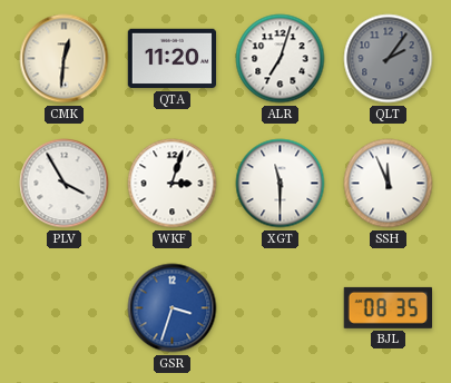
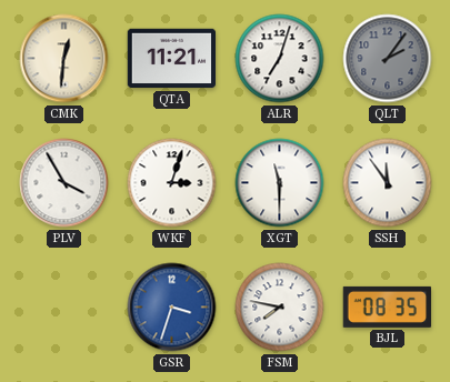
QTA: 11:20 -> 11:21 (172, 59)
SSH: 11:56 -> 11:54 (388, 183)
FSM: none -> 7:47 (280, 308)
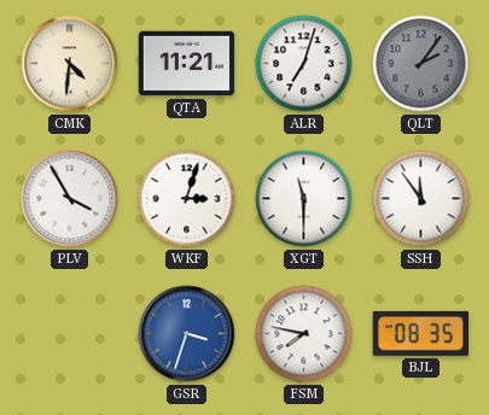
CMK: 12:31 -> 4:31 (70, 64)
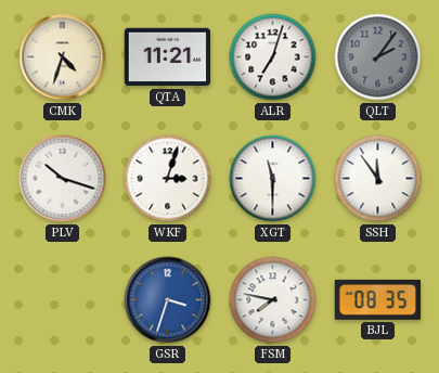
CMK: 4:31 -> 4:33 (63, 57)
PLV: 3:55 -> 10:18 (63, 179)
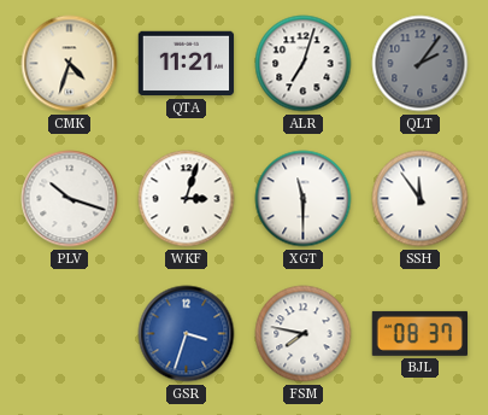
BJL: 08:35 -> 08:37 (419, 333)
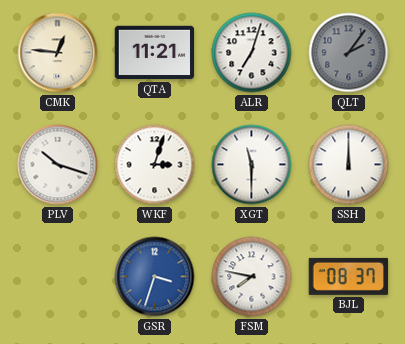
CMK: 4:33 -> 12:46 (58, 53)
SSH: 11:54 -> 12:00 (349, 165)
